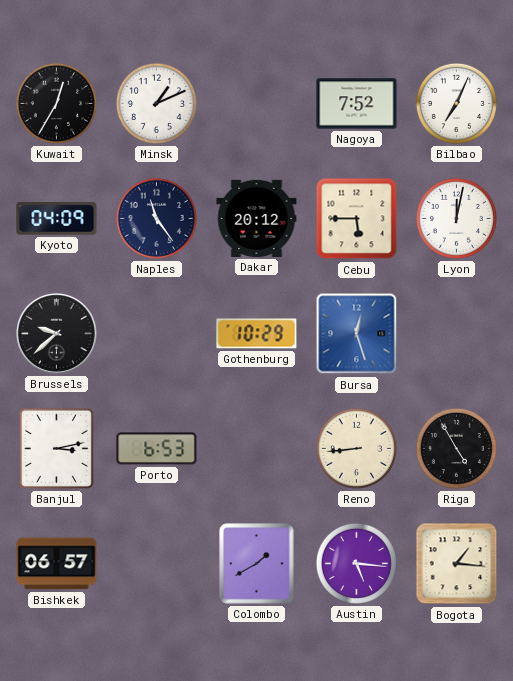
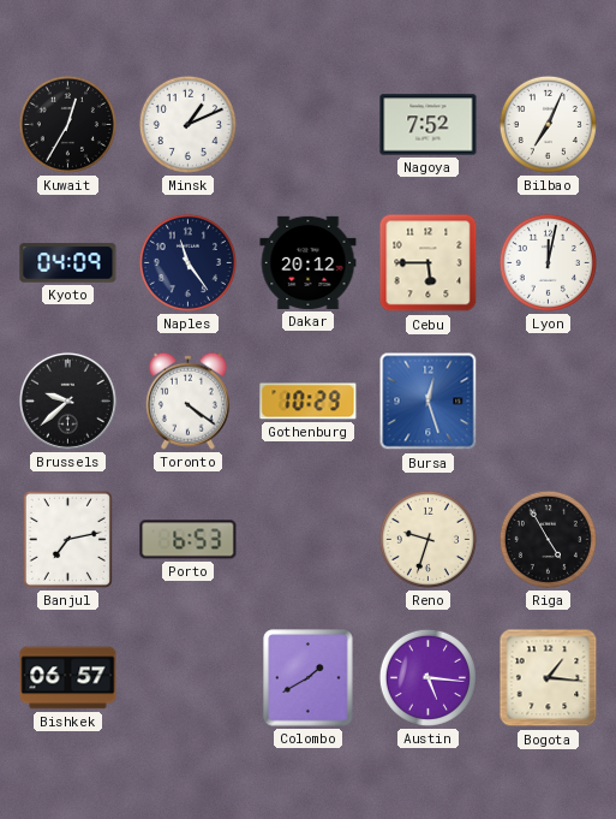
Toronto: none -> 4:21 (187, 400)
Banjul: 3:13 -> 7:13 (67, 539)
Reno: 8:44 -> 9:33 (427, 539)
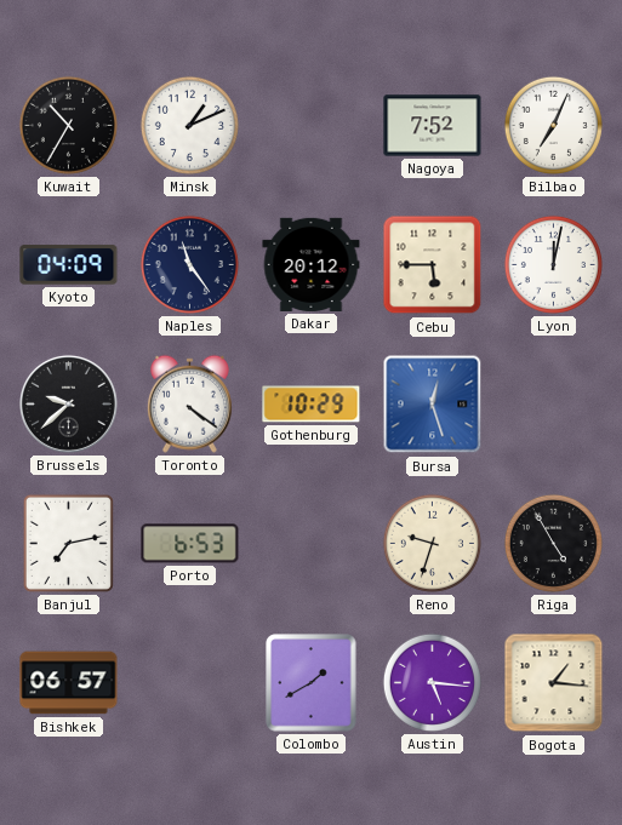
Kuwait: 12:35 -> 10:35 (68, 125)
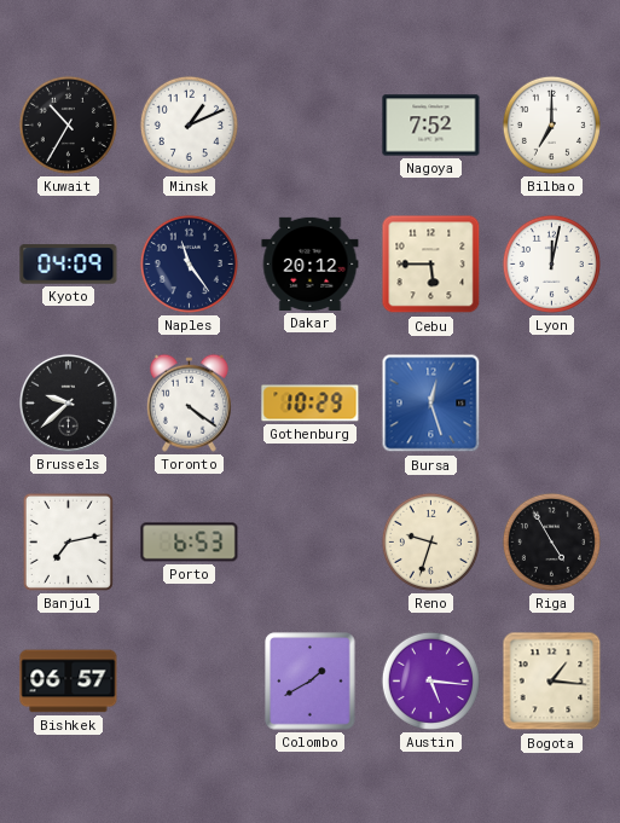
Bilbao: 7:04 -> 7:00 (551, 124)
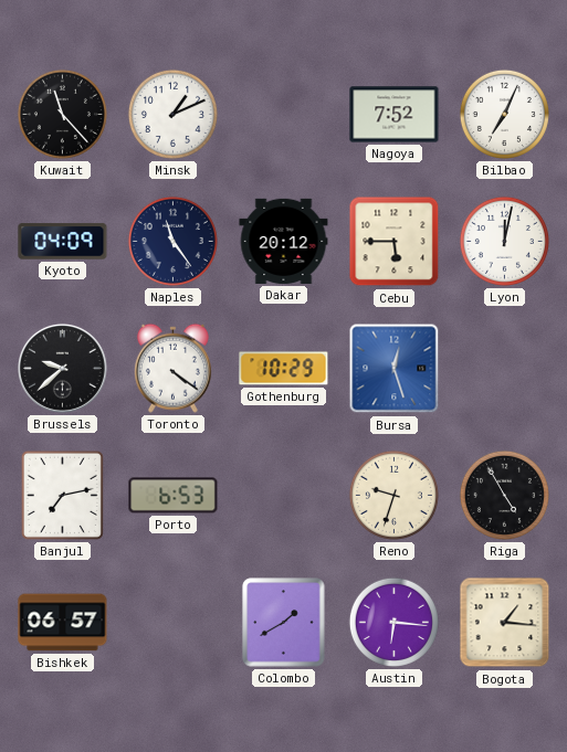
Kuwait: 10:35 -> 11:23 (62, 114)
Bilbao: 7:00 -> 7:04 (504, 114)
Austin: 5:16 -> 6:16 (393, 622)
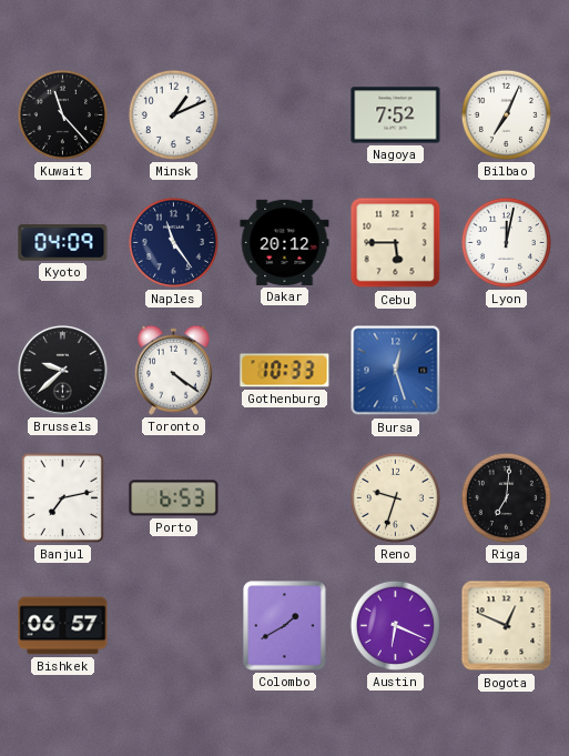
Gothenburg: 10:29 -> 10:33 (285, 371)
Riga: 4:55 -> 7:01 (506, 497)
Austin: 6:16 -> 6:19 (395, 625)
Bogota: 1:16 -> 12:49 (507, 626)
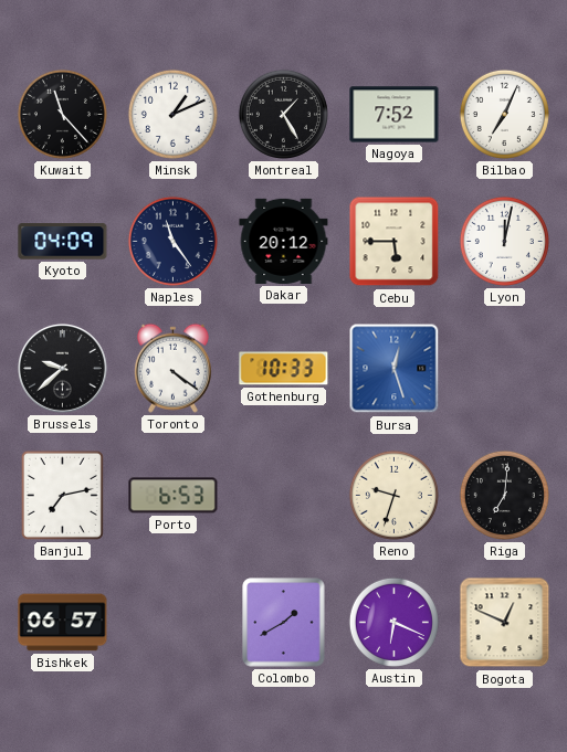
Montreal: none -> 1:25 (283, 114)
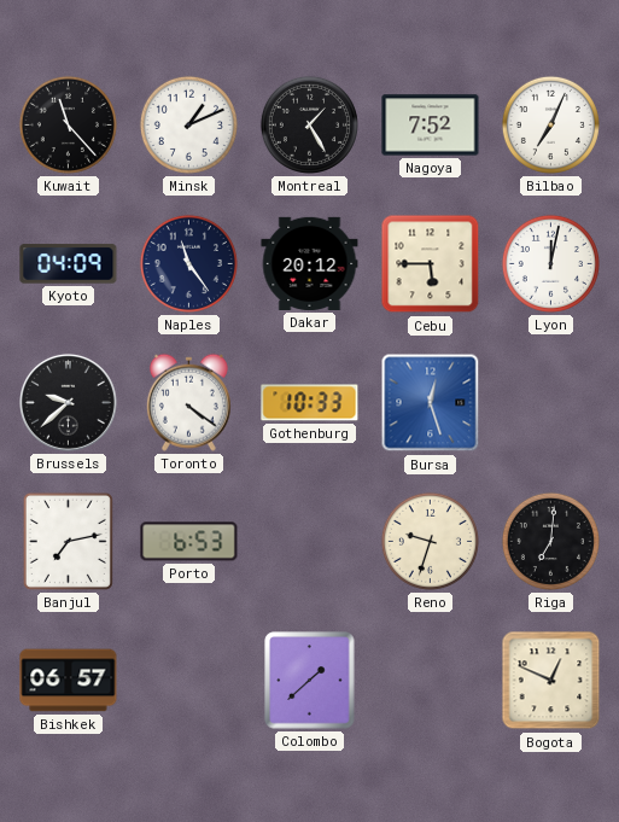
Colombo: 1:40 -> 1:38 (310, 681)
Austin: 6:19 -> none (393, 622)
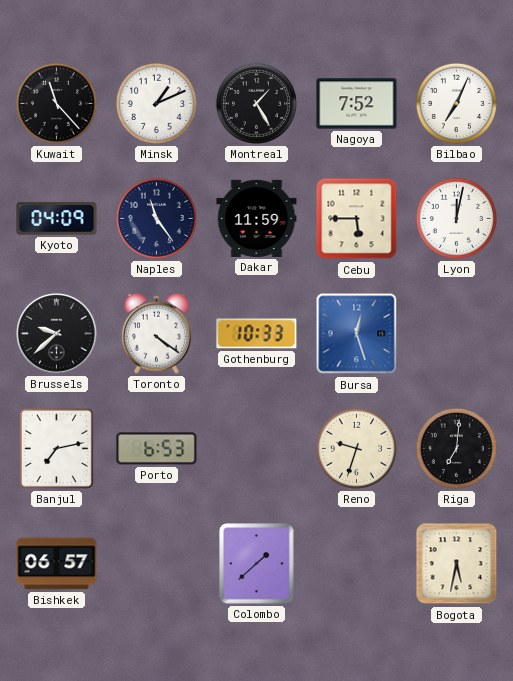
Dakar: 20:12 -> 11:59 (257, 218)
Bogota: 12:49 -> 5:32 (457, 564)
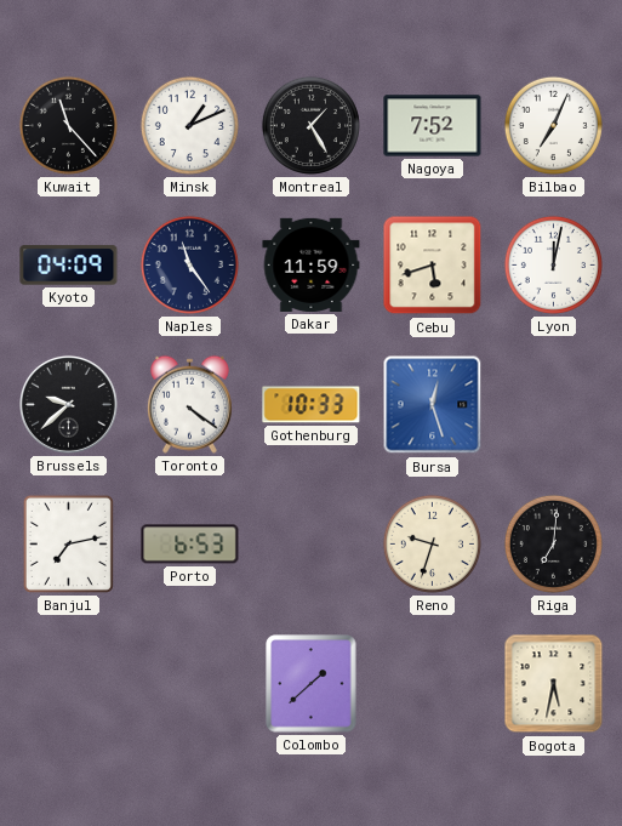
Cebu: 5:45 -> 5:42 (433, 266)
Bishkek: 06:57 -> none (57, 564)
